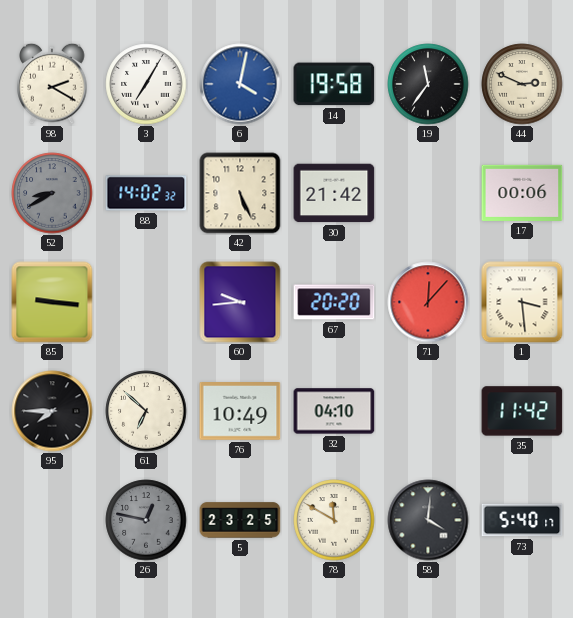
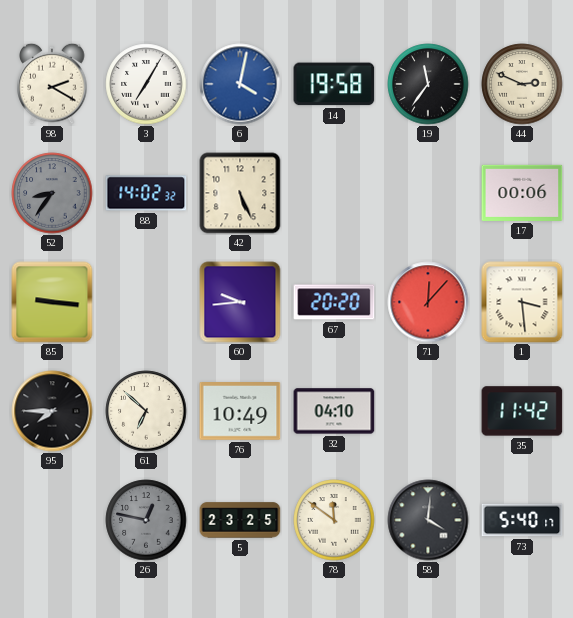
52: 8:40 -> 8:36 (52, 193)
30: 21:42 -> none (334, 193)
78: 11:50 -> 11:51 (334, 520)
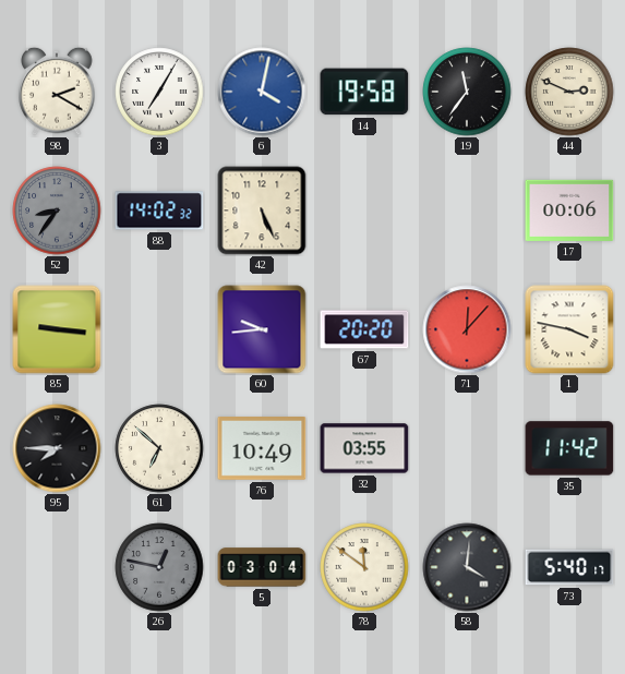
1: 3:29 -> 3:47 (569, 329)
32: 04:10 -> 03:55 (364, 448)
5: 23:25 -> 03:04 (262, 567)
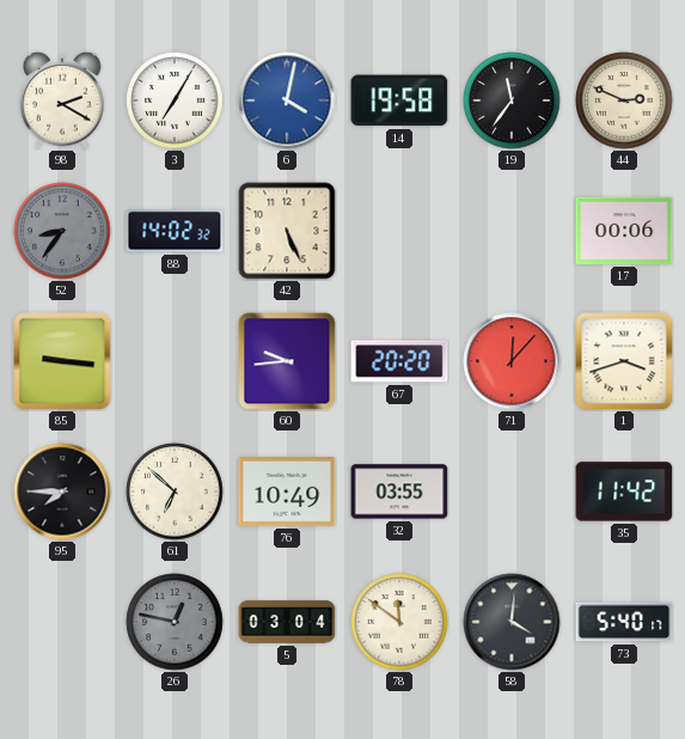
1: 3:47 -> 3:42 (624, 361)
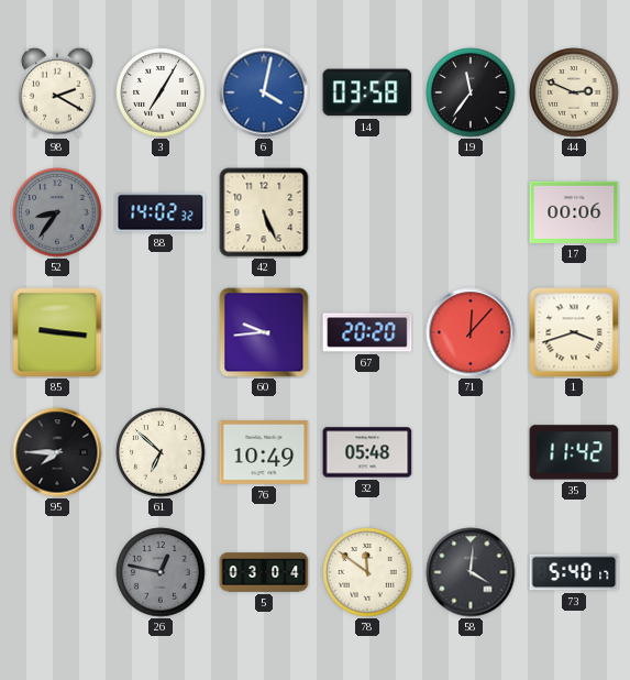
14: 19:58 -> 03:58 (367, 92)
32: 03:55 -> 05:48 (367, 452)
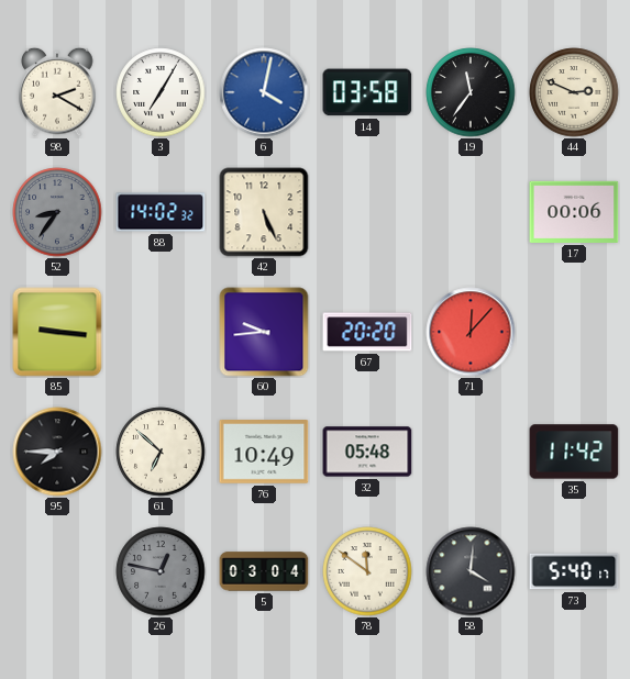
1: 3:42 -> none (574, 332)
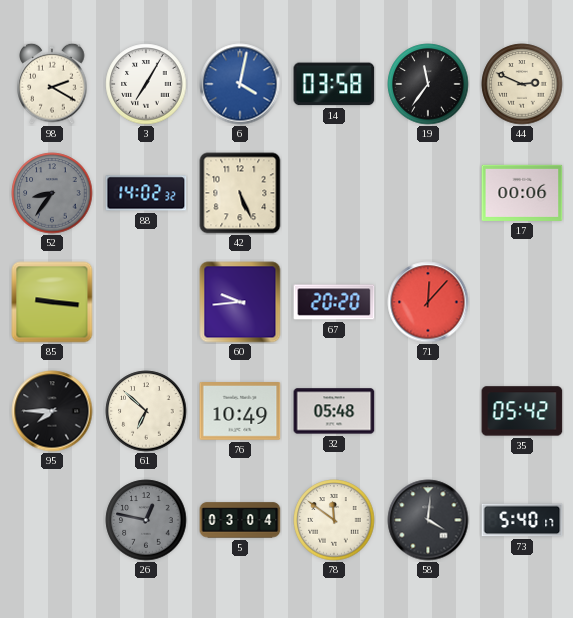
35: 11:42 -> 05:42 (522, 411)
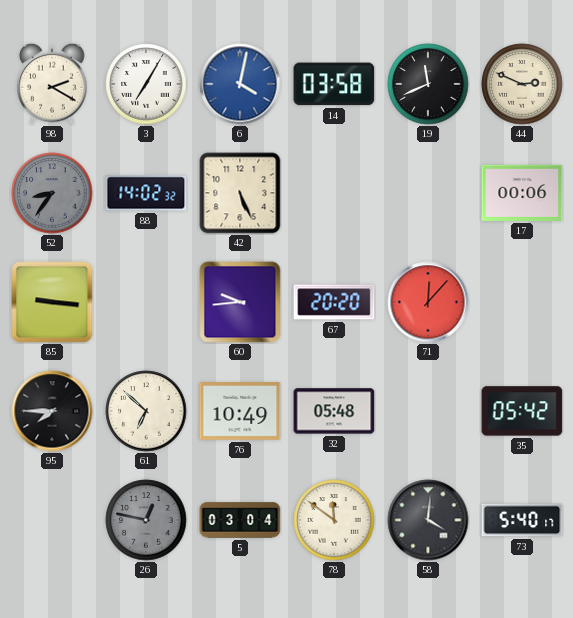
19: 11:36 -> 11:41 (428, 84)
